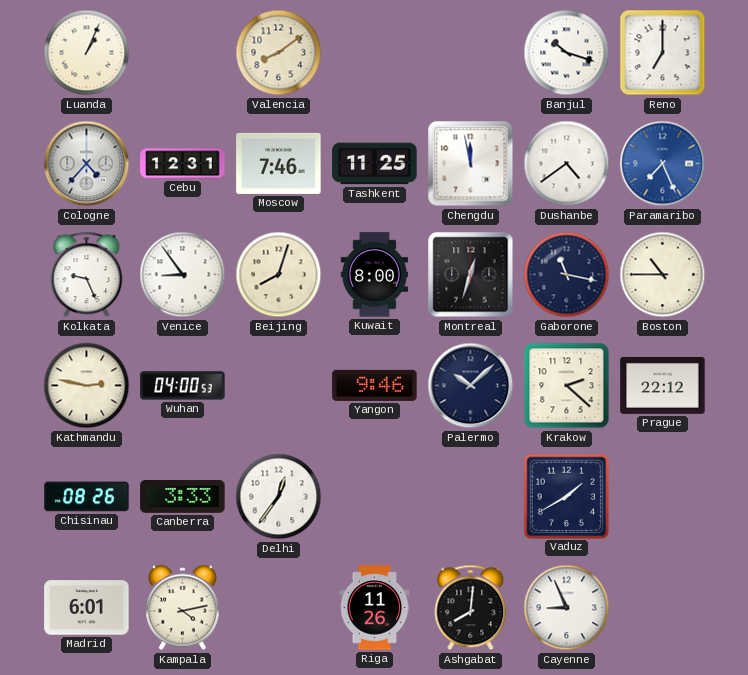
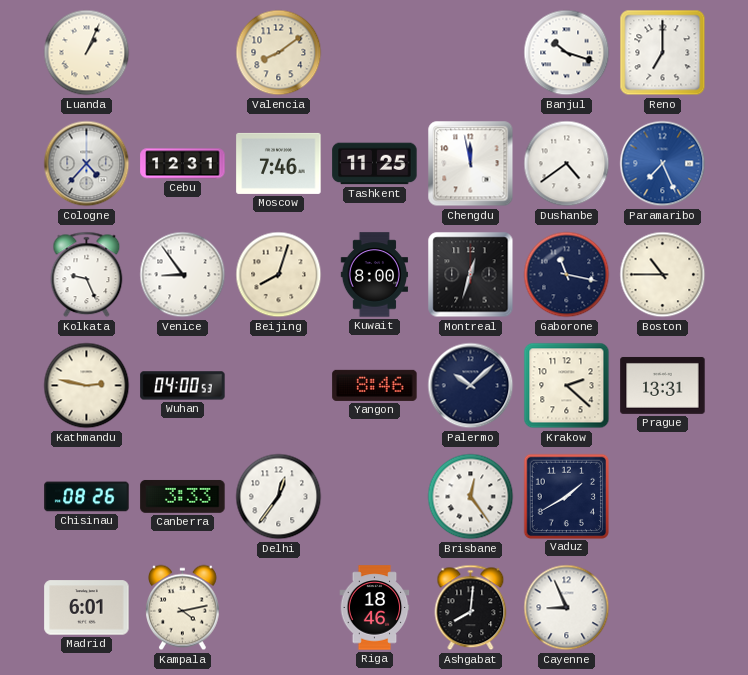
Yangon: 9:46 -> 8:46 (375, 385)
Prague: 22:12 -> 13:31 (663, 385)
Brisbane: none -> 12:24 (471, 497)
Riga: 11:26 -> 18:46 (375, 608)
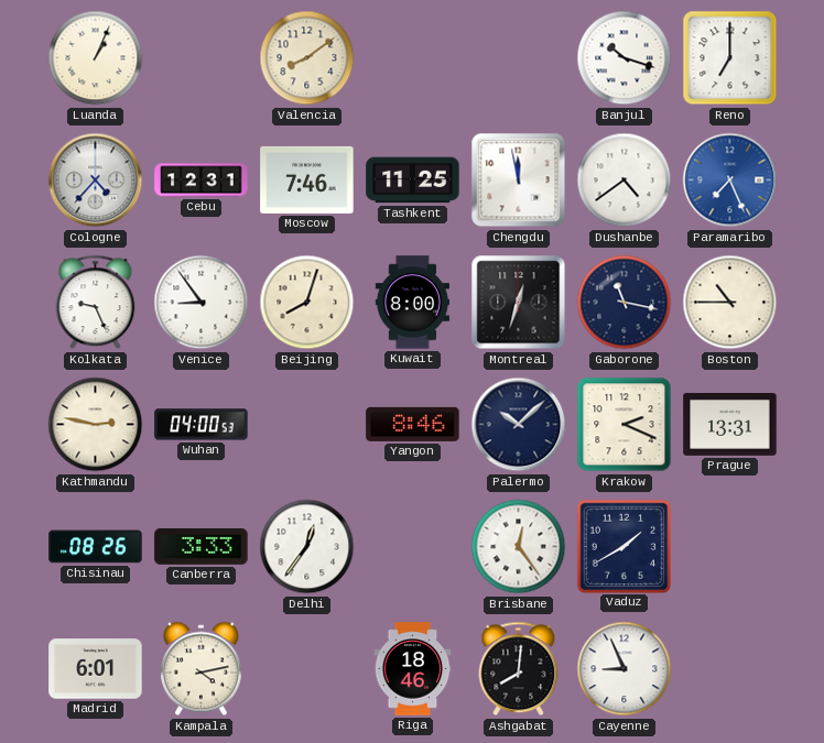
Krakow: 2:22 -> 2:19 (625, 425)
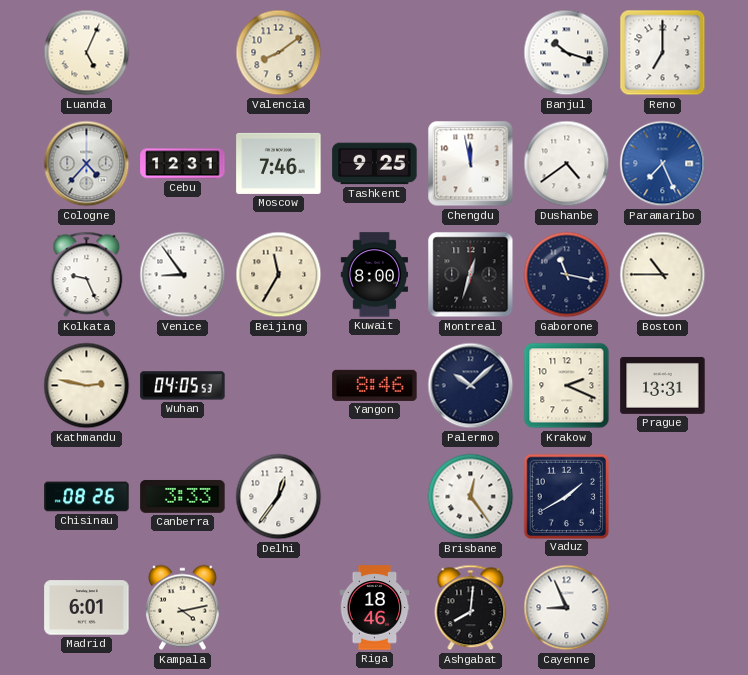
Luanda: 1:04 -> 5:04 (87, 53)
Tashkent: 11:25 -> 9:25 (375, 164)
Beijing: 8:03 -> 11:35 (279, 275)
Wuhan: 04:00 -> 04:05 (183, 386)
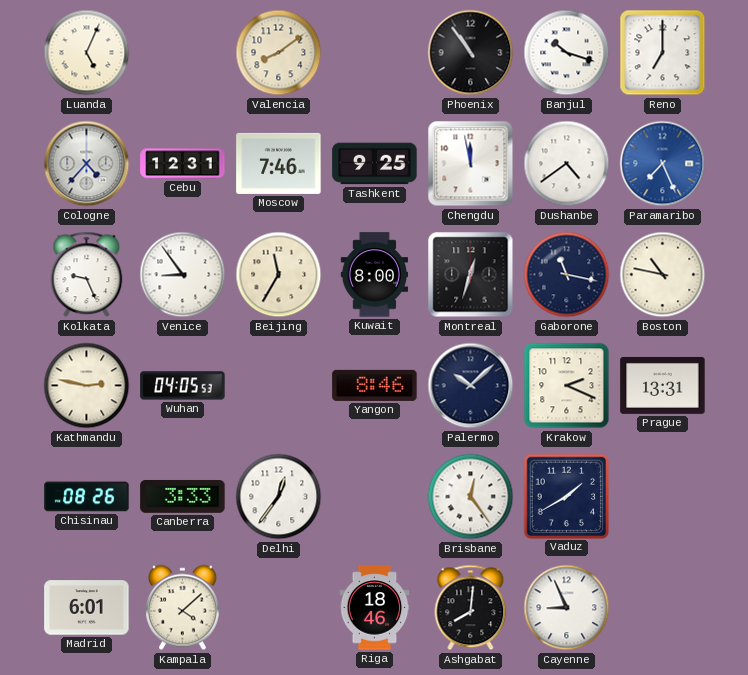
Phoenix: none -> 10:54 (471, 53)
Boston: 10:45 -> 10:47 (663, 275)
Kampala: 4:13 -> 4:08 (183, 608)
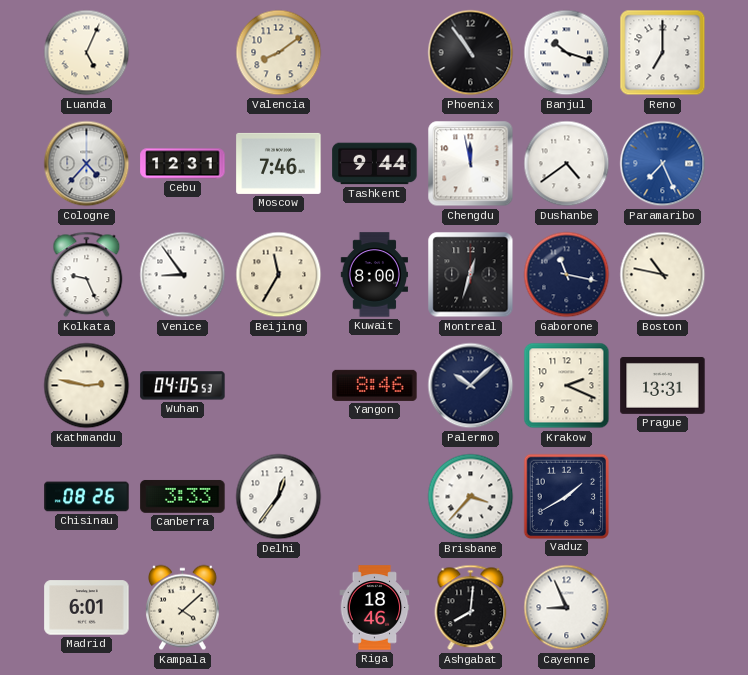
Tashkent: 9:25 -> 9:44 (375, 164)
Brisbane: 12:24 -> 3:37 (471, 497)
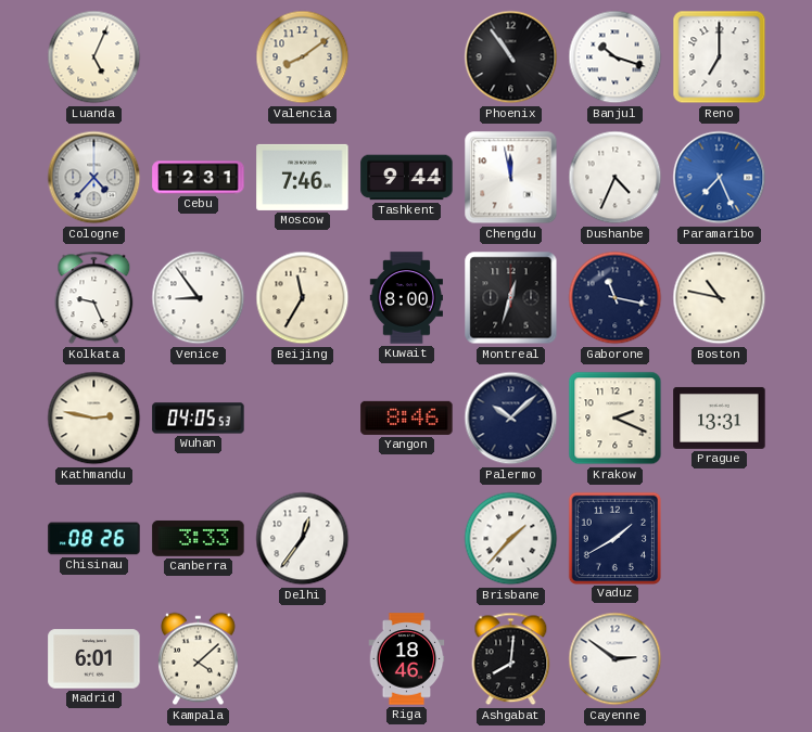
Dushanbe: 4:39 -> 4:34 (616, 178)
Brisbane: 3:37 -> 1:37 (511, 539)
Cayenne: 8:56 -> 2:51 (616, 659)
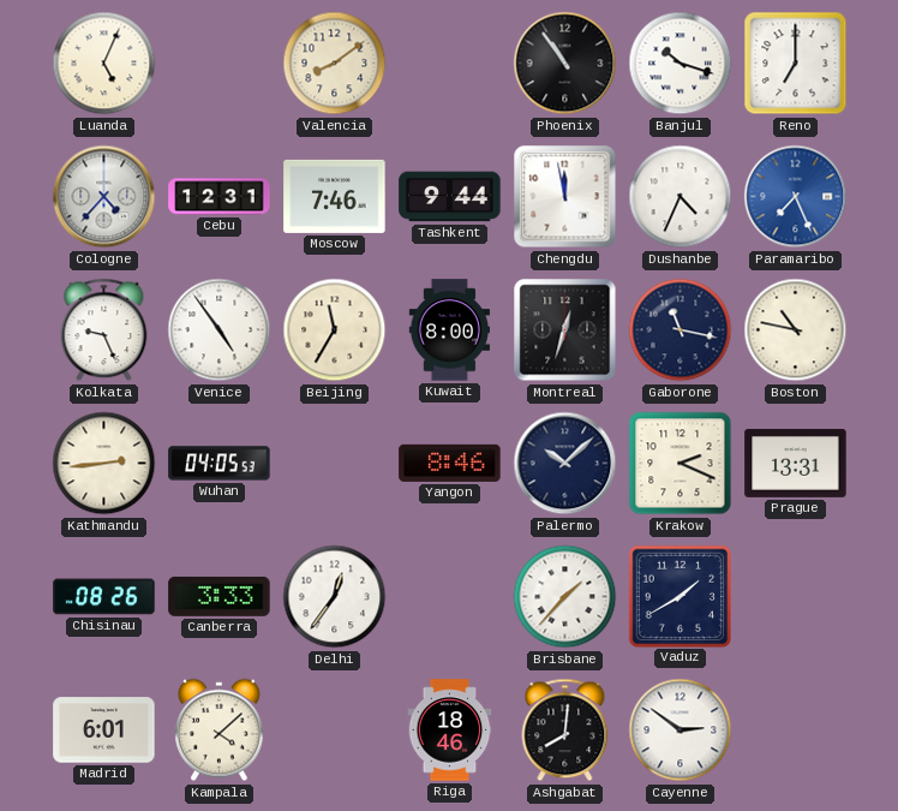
Venice: 8:54 -> 4:54 (220, 330)
Kathmandu: 2:47 -> 2:44 (104, 464)
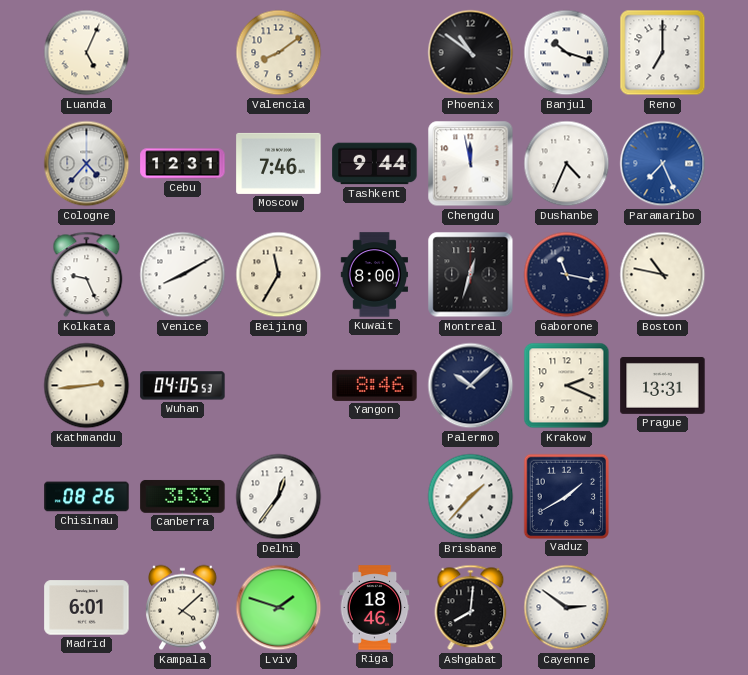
Phoenix: 10:54 -> 10:51 (471, 53)
Venice: 4:54 -> 8:10 (183, 275)
Lviv: none -> 1:48 (279, 608)
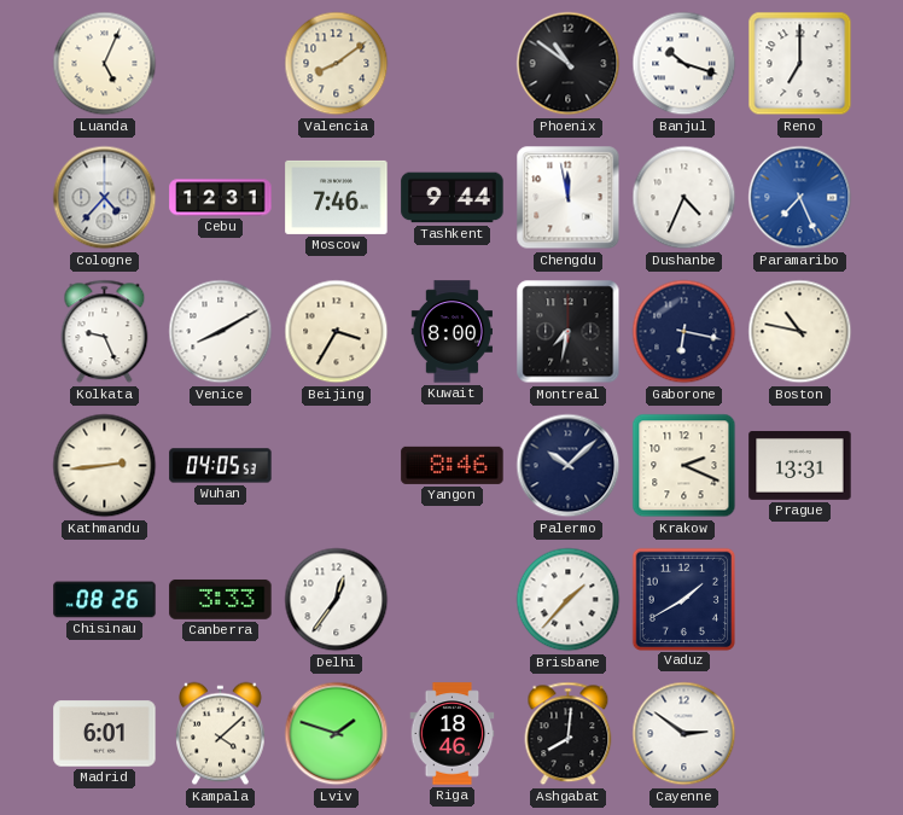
Beijing: 11:35 -> 3:35 (337, 332)
Montreal: 12:33 -> 7:32 (569, 332)
Gaborone: 11:17 -> 6:17 (684, 332)
